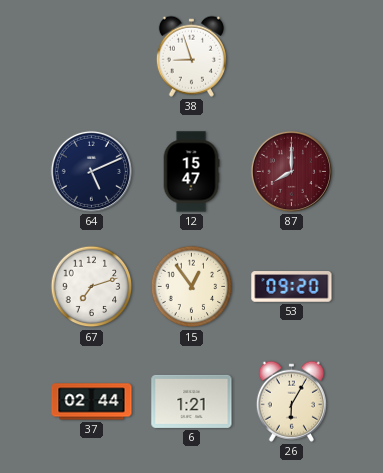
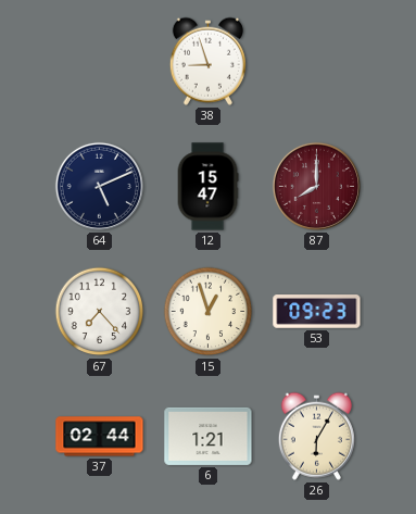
67: 7:12 -> 7:23 (100, 312)
15: 12:54 -> 12:57 (209, 312)
53: 09:20 -> 09:23 (317, 312)
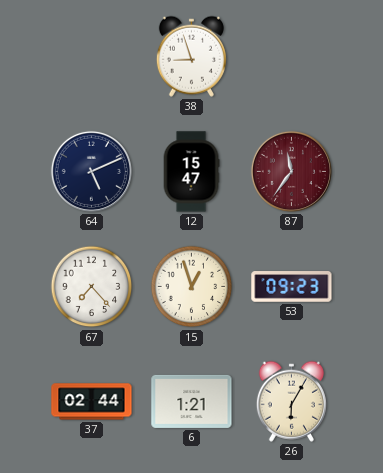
87: 8:00 -> 11:36 (291, 171)
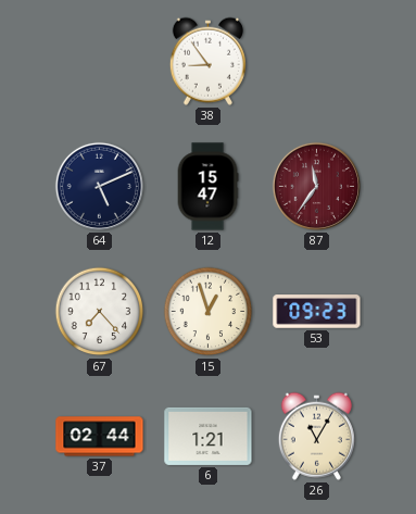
38: 8:57 -> 8:54 (207, 61)
26: 6:05 -> 11:05 (316, 436)
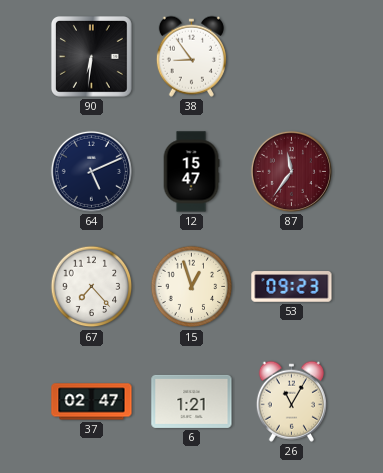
90: none -> 6:31 (92, 56)
37: 02:44 -> 02:47 (92, 402)
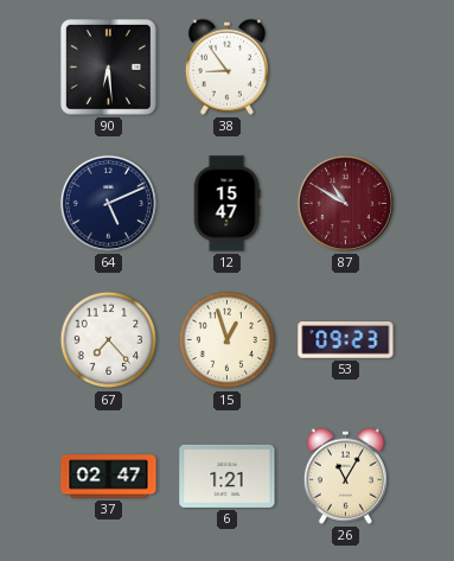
90: 6:31 -> 6:29 (109, 66)
87: 11:36 -> 10:50 (345, 203)
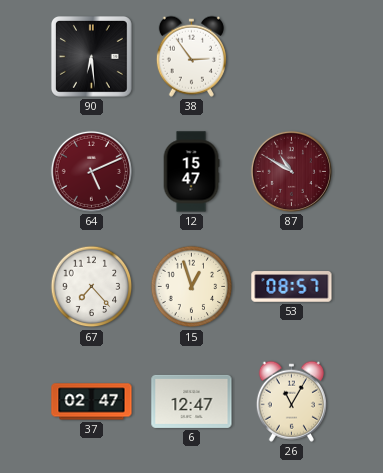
38: 8:54 -> 2:54 (191, 56)
64 dial: navy -> burgundy (91, 171)
53: 09:23 -> 08:57 (292, 287)
6: 1:21 -> 12:47 (192, 401)
